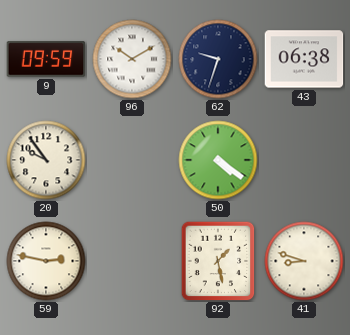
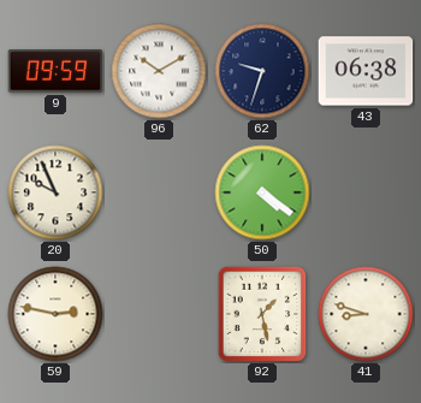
20: 9:54 -> 9:56 (55, 192)
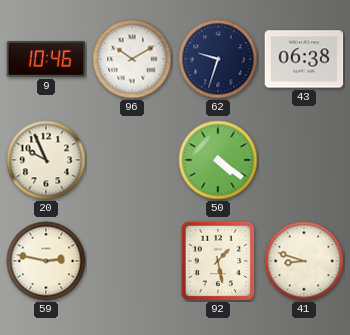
9: 09:59 -> 10:46 (46, 59)
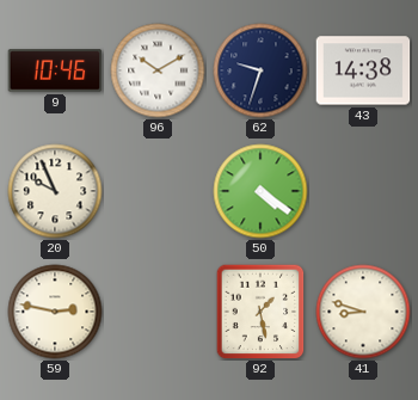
43: 06:38 -> 14:38 (363, 70)
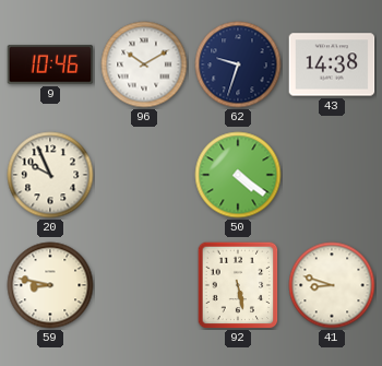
59: 2:47 -> 8:47 (50, 285)
92: 1:28 -> 5:28 (238, 285)
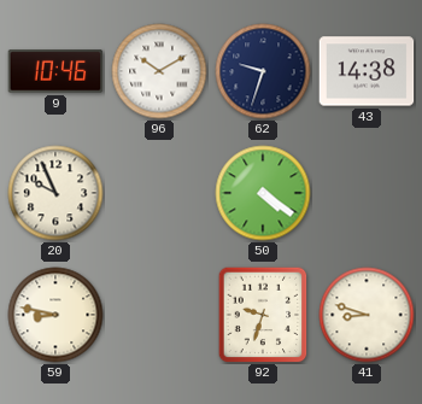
92: 5:28 -> 9:33 (263, 315)
